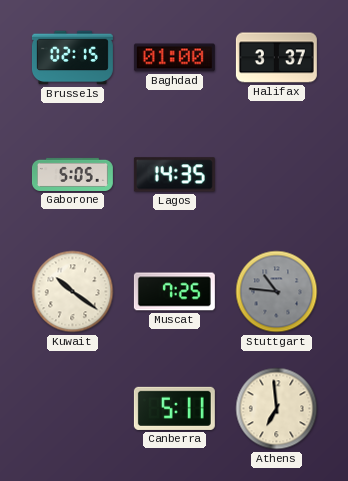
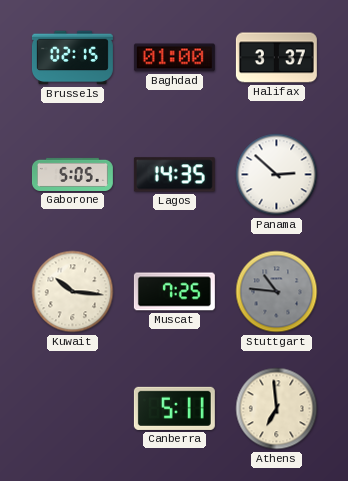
Panama: none -> 2:52 (277, 175)
Kuwait: 10:21 -> 10:16 (73, 292)
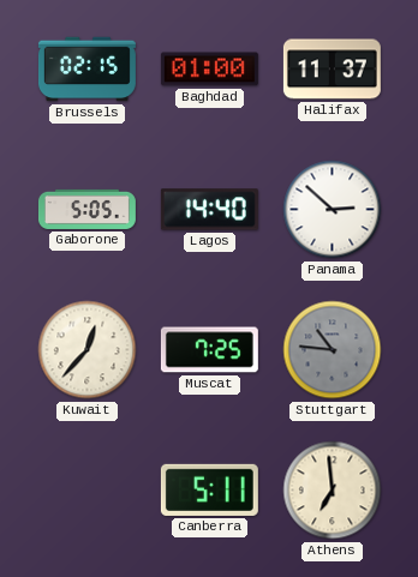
Halifax: 3:37 -> 11:37 (332, 70)
Lagos: 14:35 -> 14:40 (209, 210)
Kuwait: 10:16 -> 12:37 (88, 350)
